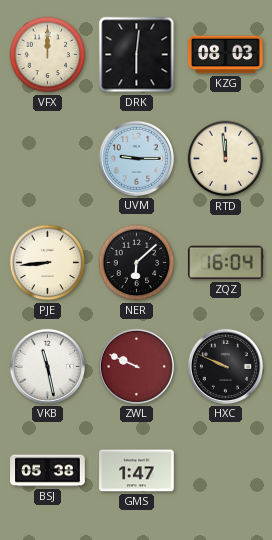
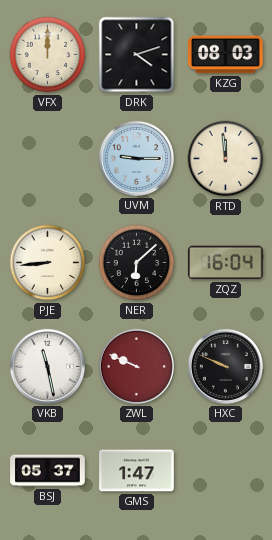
DRK: 6:01 -> 4:12 (137, 55)
BSJ: 05:38 -> 05:37 (48, 471)
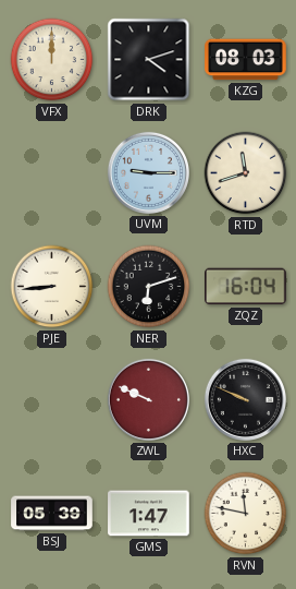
RTD: 11:59 -> 11:42 (246, 173)
NER: 6:08 -> 6:12 (149, 287)
VKB: 11:28 -> none (47, 366)
BSJ: 05:37 -> 05:39 (52, 514)
RVN: none -> 11:47 (246, 514)
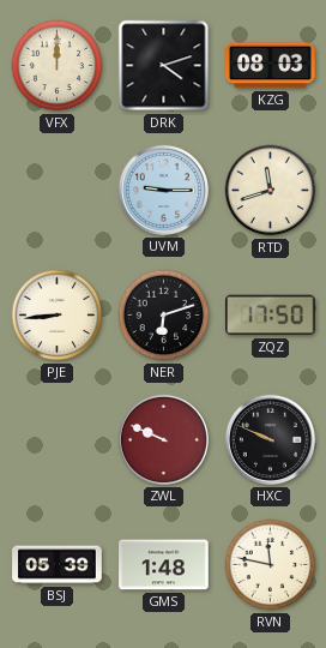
ZQZ: 16:04 -> 17:50 (271, 316)
GMS: 1:47 -> 1:48 (164, 565)
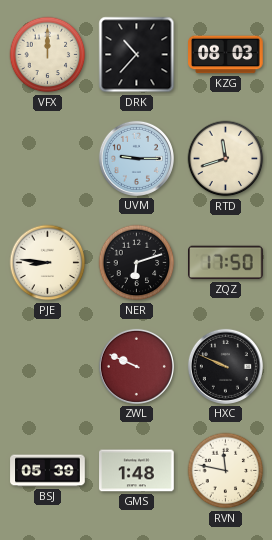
DRK: 4:12 -> 10:37 (137, 55)
PJE: 8:44 -> 8:46 (48, 263)
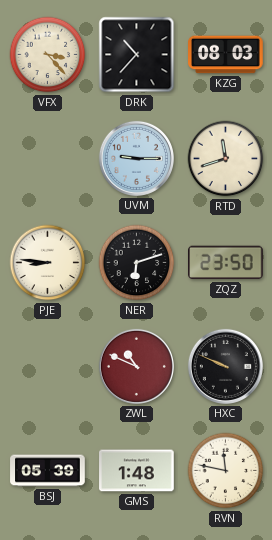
VFX: 12:00 -> 3:23 (48, 55)
ZQZ: 17:50 -> 23:50 (226, 263)
ZWL: 9:49 -> 10:49 (136, 366)
